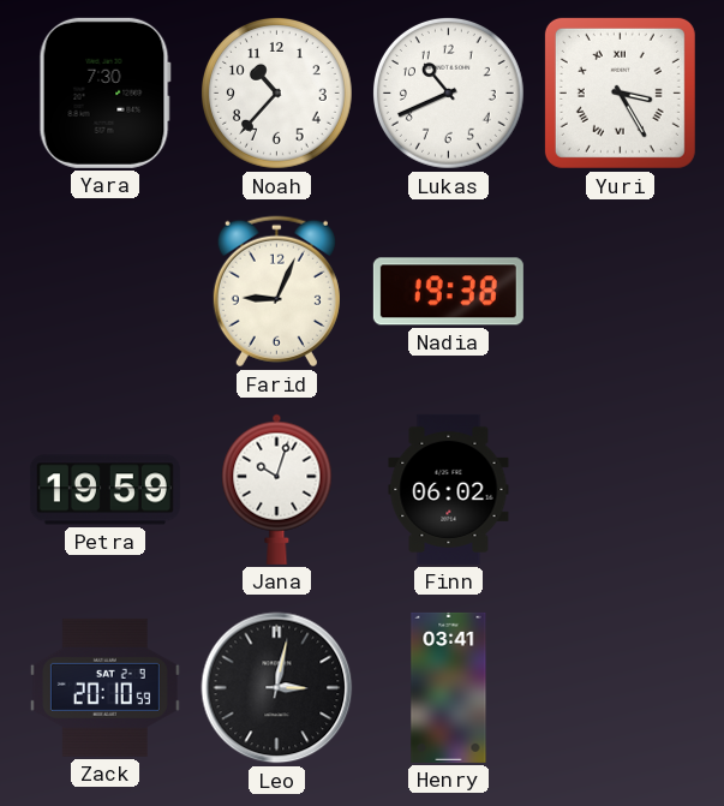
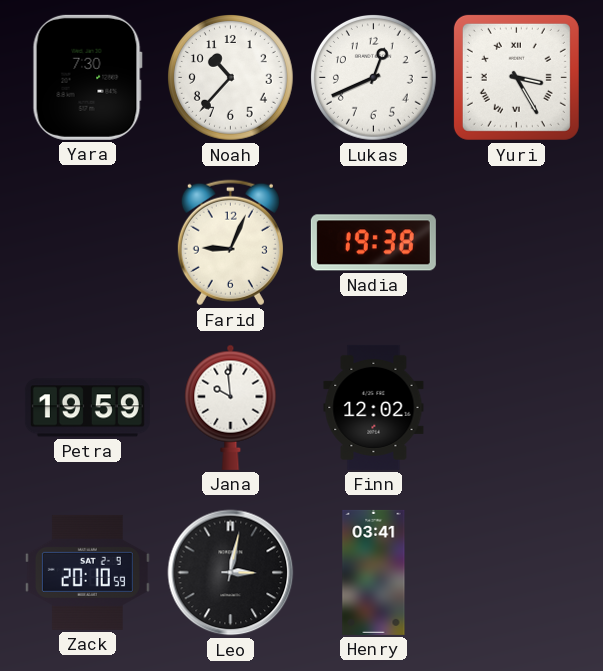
Lukas: 10:41 -> 12:41 (374, 78)
Jana: 10:03 -> 9:59 (231, 407)
Finn: 06:02 -> 12:02 (374, 407)
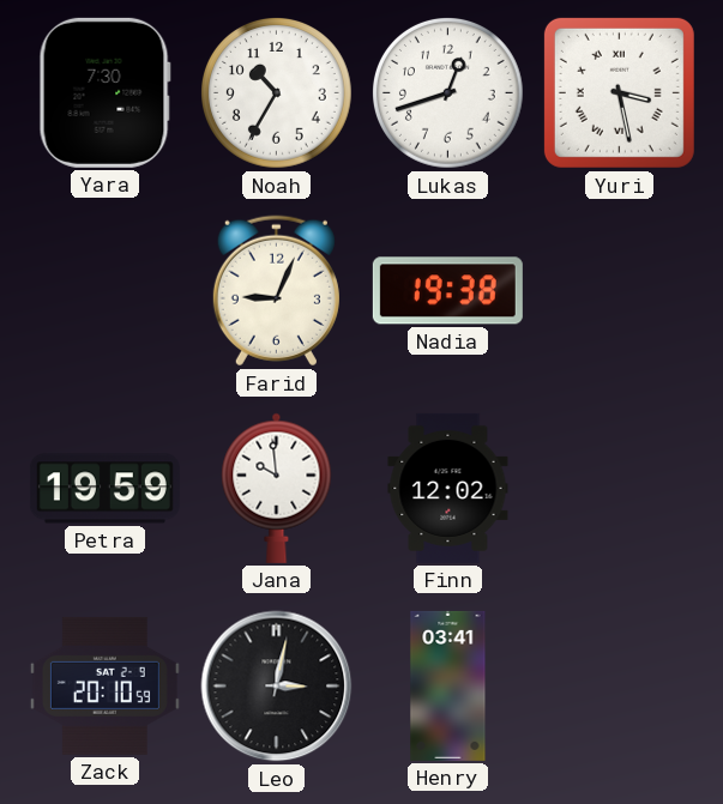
Noah: 10:37 -> 10:35 (277, 93)
Lukas: 12:41 -> 12:42 (448, 93)
Yuri: 3:25 -> 3:28 (619, 92)
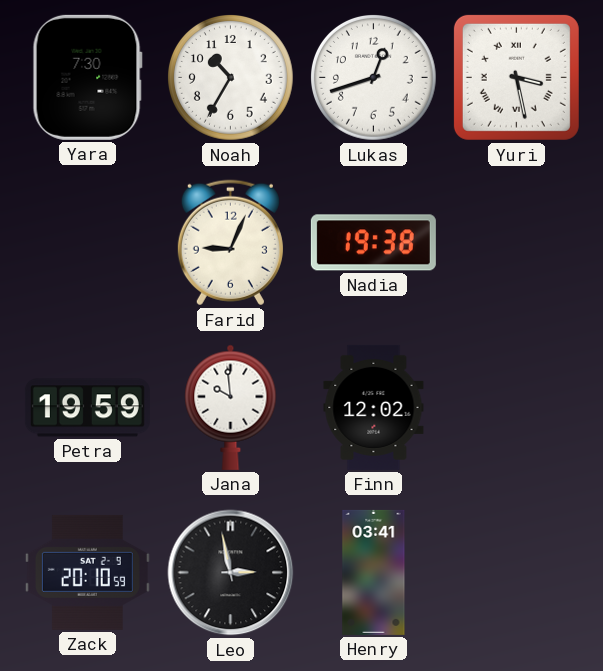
Leo: 3:02 -> 2:58 (231, 573)
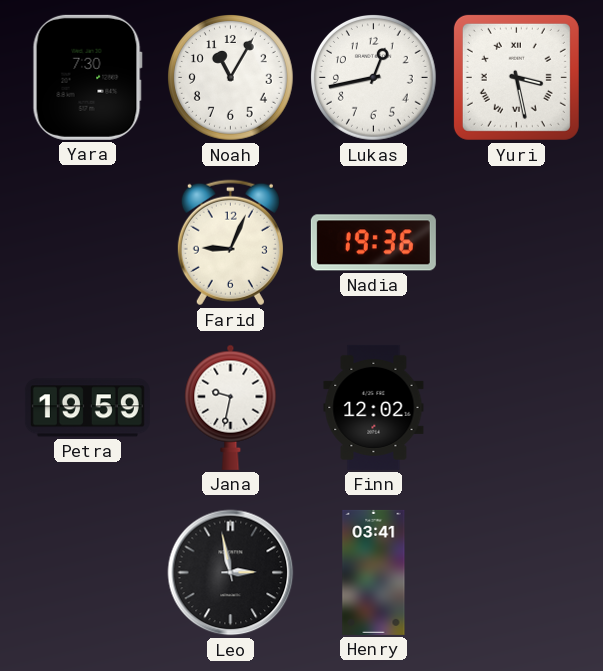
Noah: 10:35 -> 11:05 (231, 78)
Lukas: 12:42 -> 12:43 (374, 78)
Nadia: 19:38 -> 19:36 (373, 243)
Jana: 9:59 -> 9:32 (231, 407)
Zack: 20:10 -> none (87, 572)
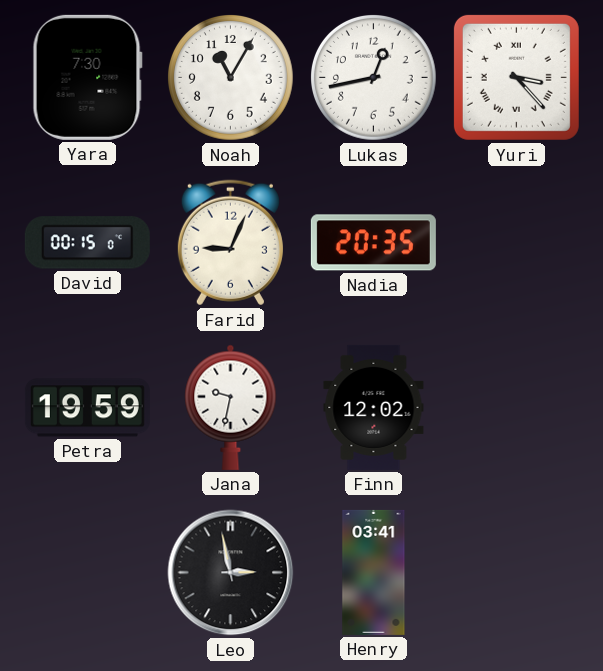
Yuri: 3:28 -> 3:23 (516, 77)
David: none -> 00:15 (87, 243)
Nadia: 19:36 -> 20:35 (373, 243)
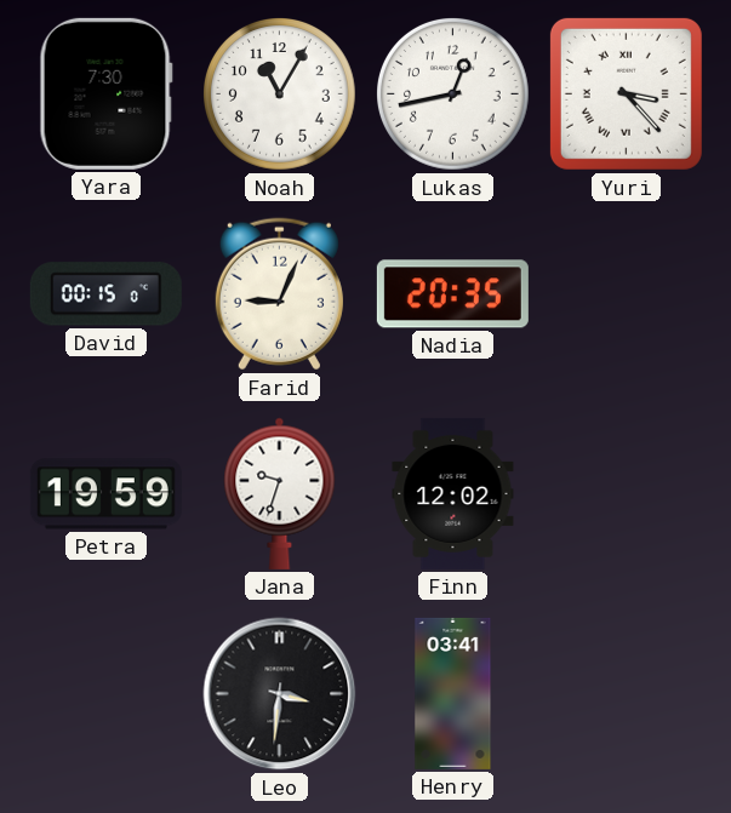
Jana: 9:32 -> 9:33 (280, 493)
Leo: 2:58 -> 3:31 (280, 694)
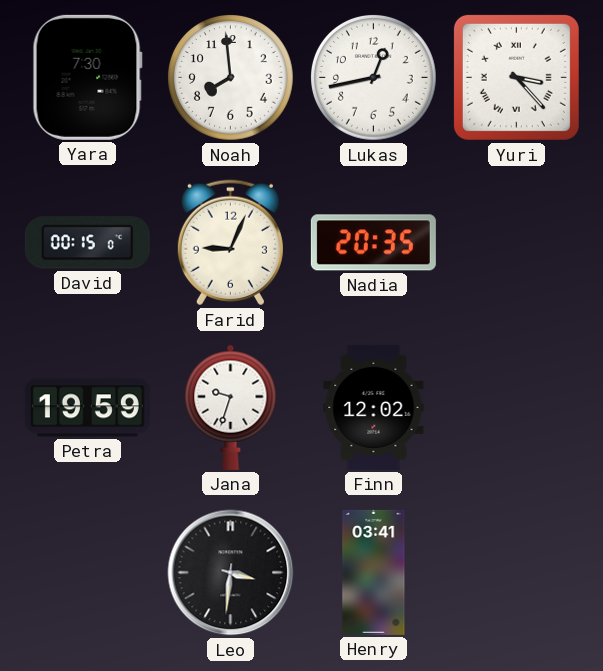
Noah: 11:05 -> 7:59 (231, 78)
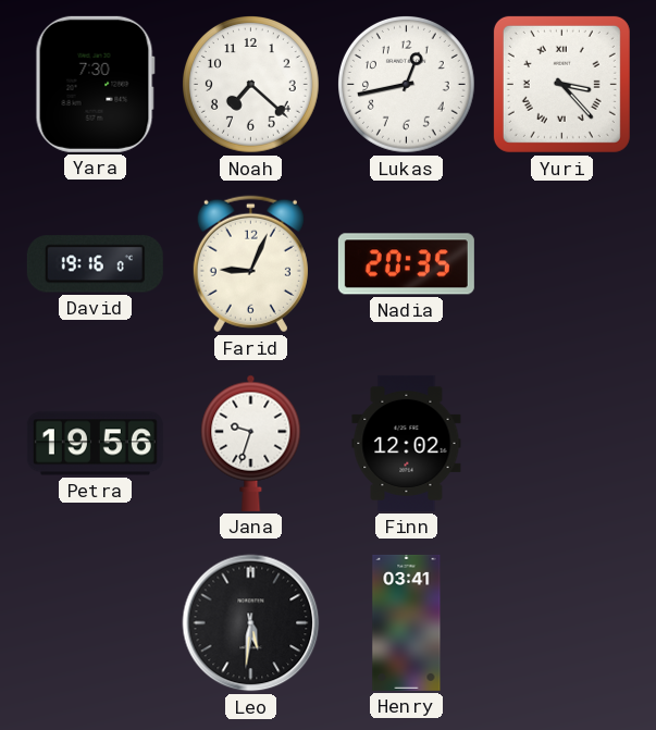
Noah: 7:59 -> 7:22 (251, 85)
David: 00:15 -> 19:16 (95, 264)
Petra: 19:59 -> 19:56 (95, 444)
Leo: 3:31 -> 5:31 (251, 623)
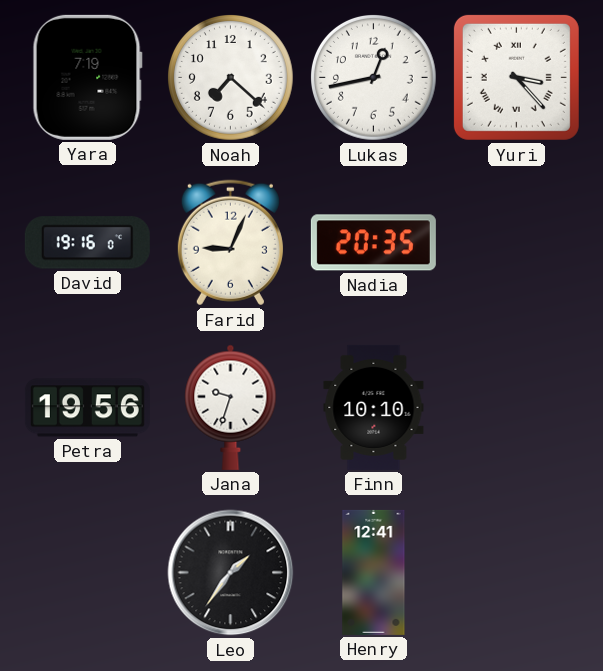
Yara: 7:30 -> 7:19 (87, 77)
Finn: 12:02 -> 10:10 (374, 407)
Leo: 5:31 -> 1:36 (231, 573)
Henry: 03:41 -> 12:41 (374, 572)
